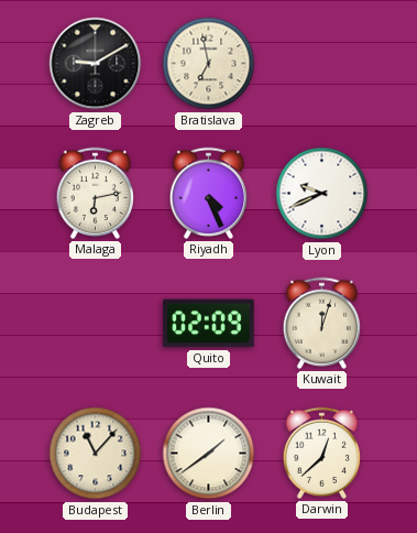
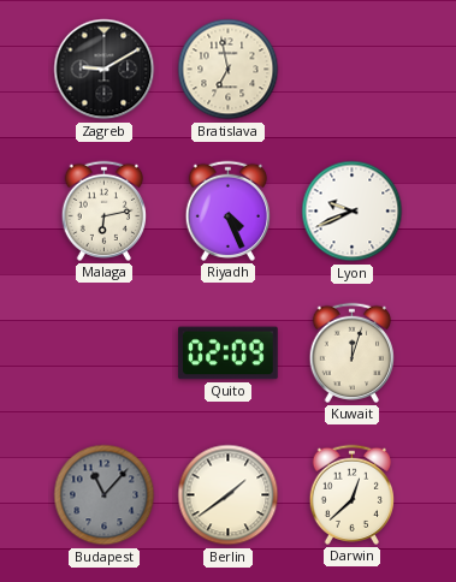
Budapest dial: cream -> grey (105, 495)
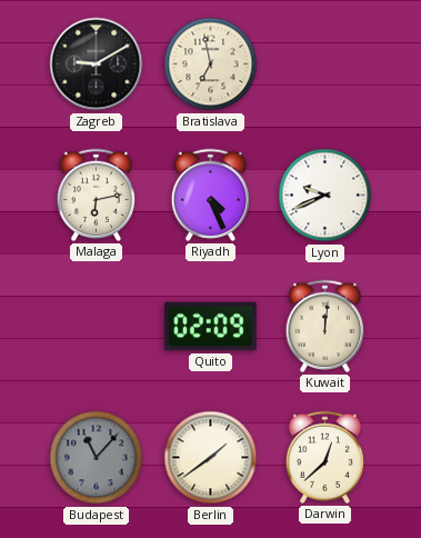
Kuwait: 12:03 -> 12:01 (324, 326)
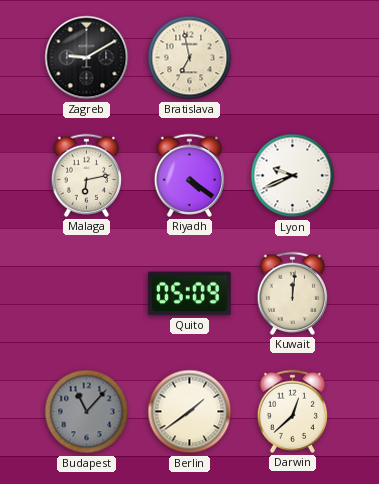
Riyadh: 4:26 -> 4:21 (189, 175)
Quito: 02:09 -> 05:09 (190, 294)
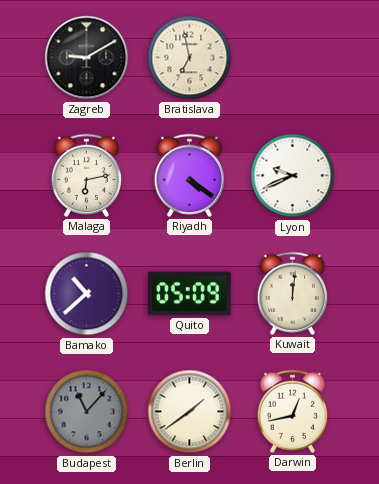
Bamako: none -> 10:38 (87, 294)
Darwin: 12:38 -> 12:43 (292, 411)
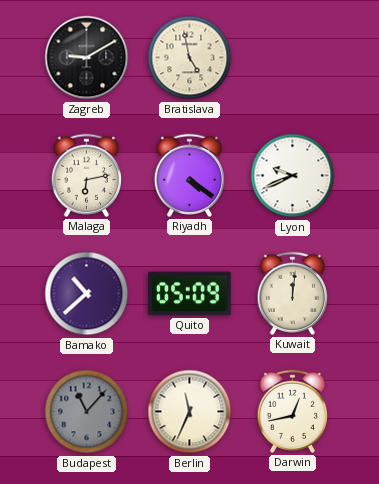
Bratislava: 6:58 -> 4:58 (190, 58)
Berlin: 1:39 -> 11:34 (190, 412)
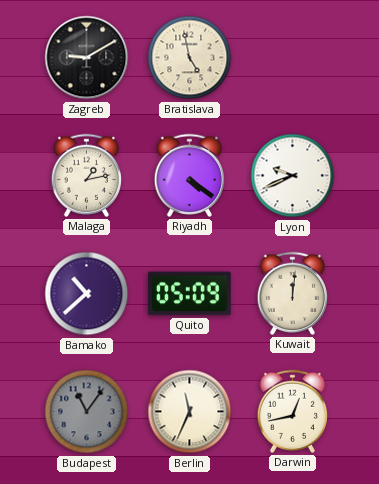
Malaga: 6:13 -> 1:13 (86, 175)
Budapest: 11:07 -> 11:06 (87, 412)
